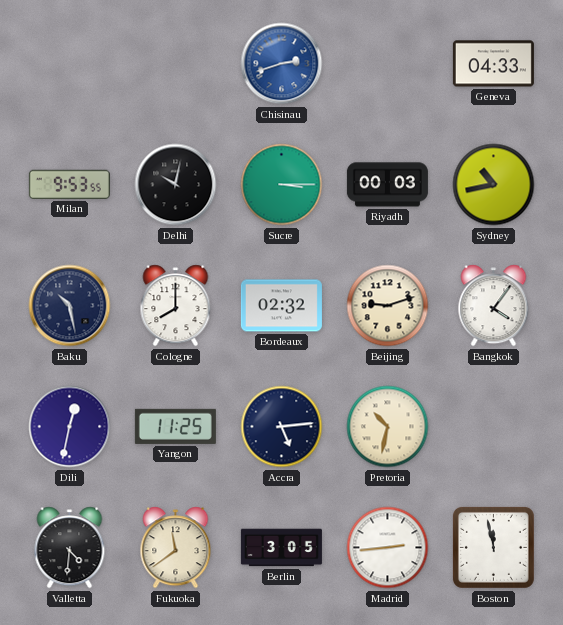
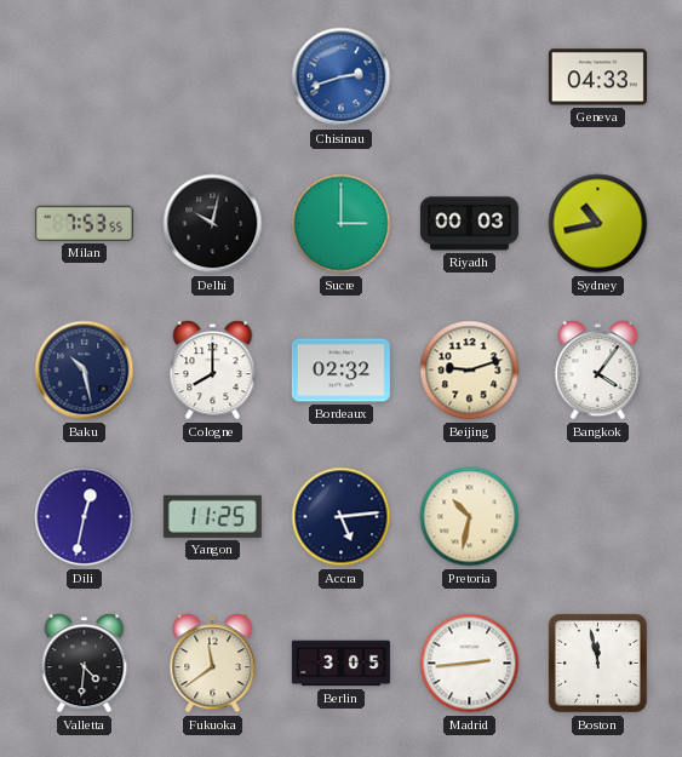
Milan: 9:53 -> 7:53 (84, 223)
Sucre: 3:15 -> 3:00 (342, 224)
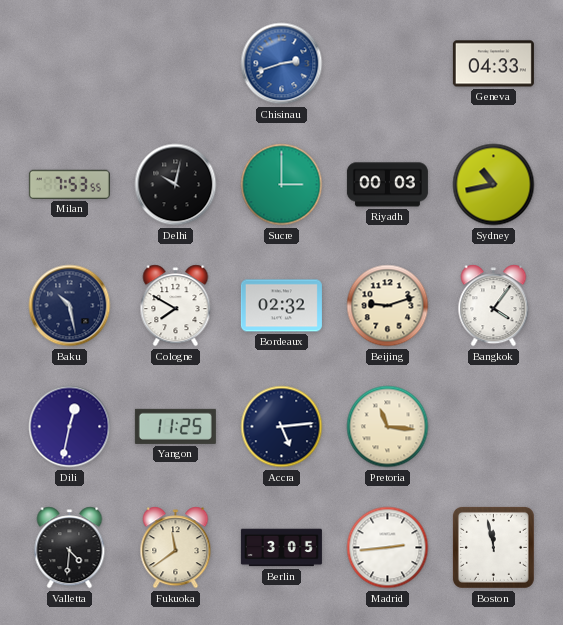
Cologne: 8:00 -> 7:50 (176, 306)
Pretoria: 10:32 -> 11:16 (388, 427)
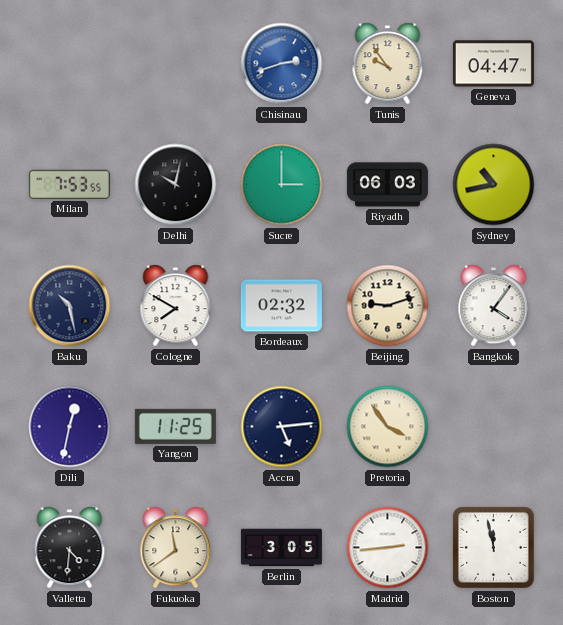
Tunis: none -> 9:54 (388, 64)
Geneva: 04:33 -> 04:47 (493, 64)
Riyadh: 00:03 -> 06:03 (387, 185)
Pretoria: 11:16 -> 3:54 (388, 427)
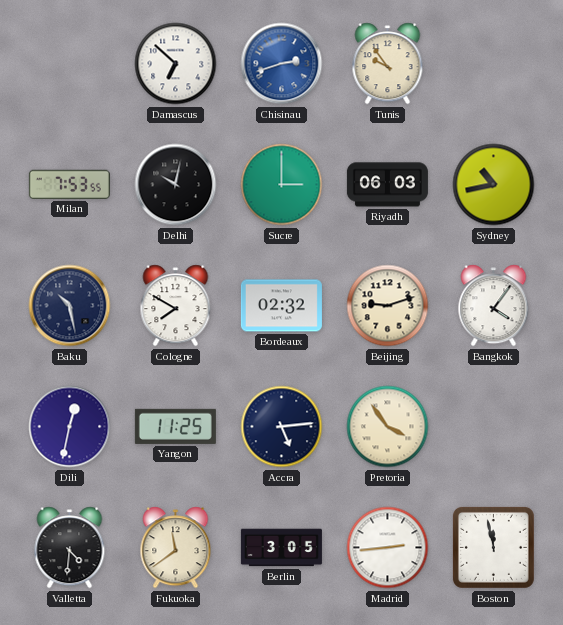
Damascus: none -> 6:52 (176, 64)
Geneva: 04:47 -> none (493, 64)
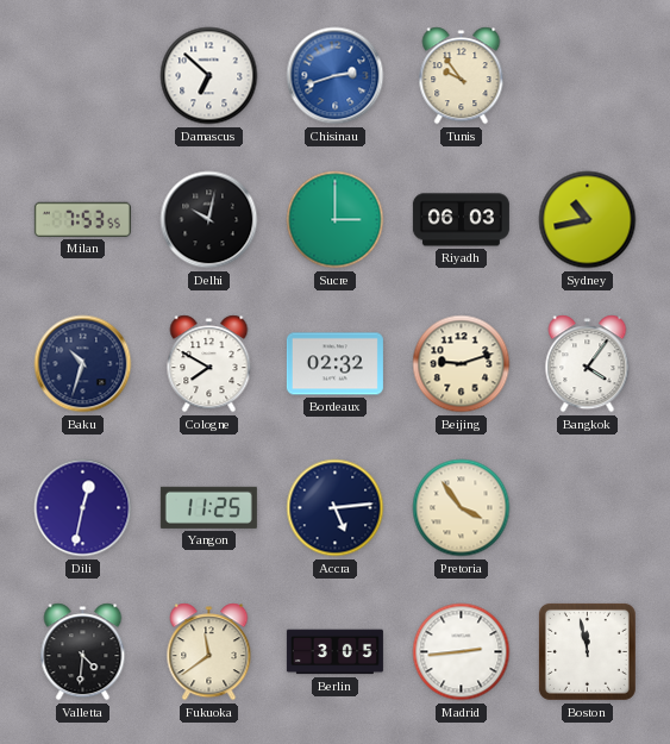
Baku: 10:28 -> 10:33 (83, 364)
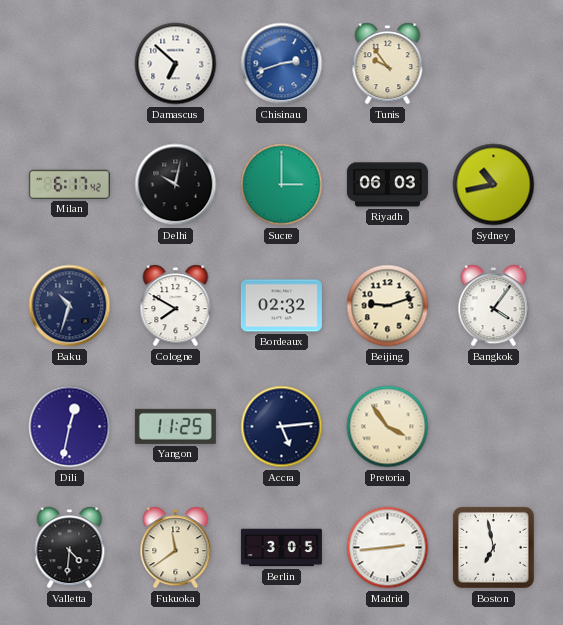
Milan: 7:53 -> 6:17 (69, 184)
Boston: 11:58 -> 6:58 (493, 547)
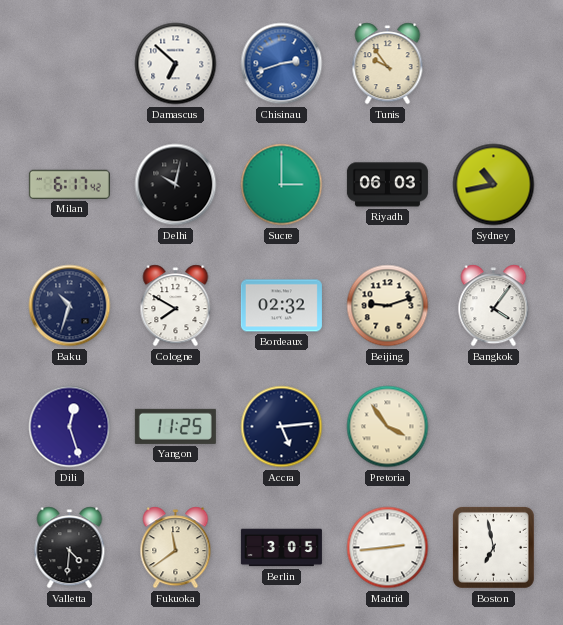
Dili: 12:32 -> 12:27 (70, 427)
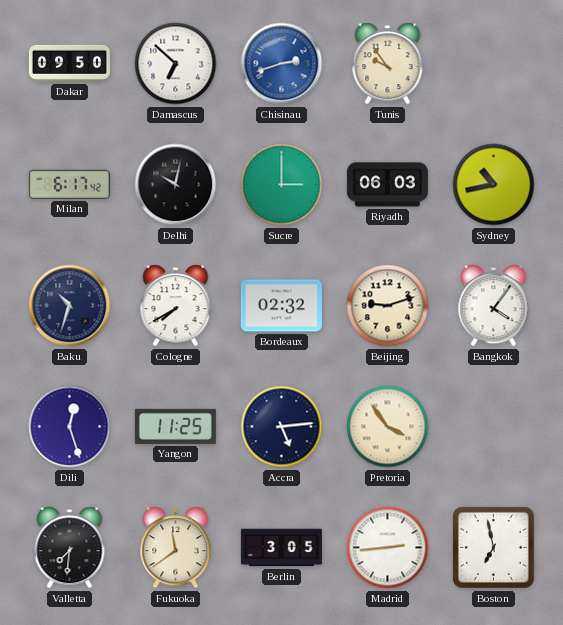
Dakar: none -> 09:50 (69, 63)
Cologne: 7:50 -> 7:40 (176, 306)
Valletta: 4:31 -> 7:31 (70, 548)
